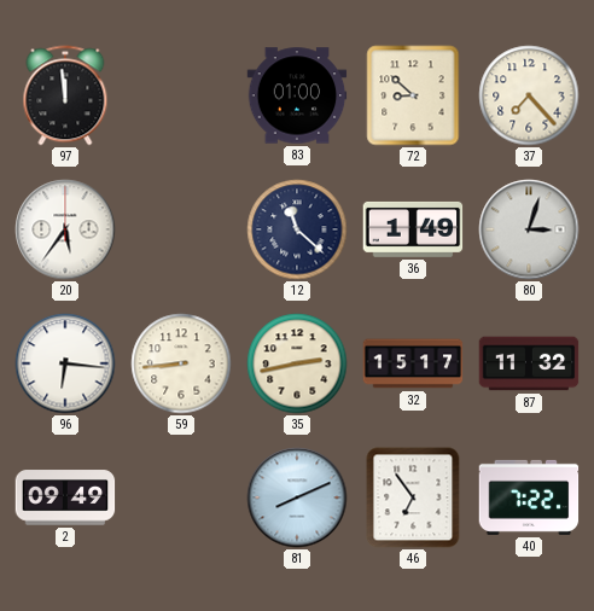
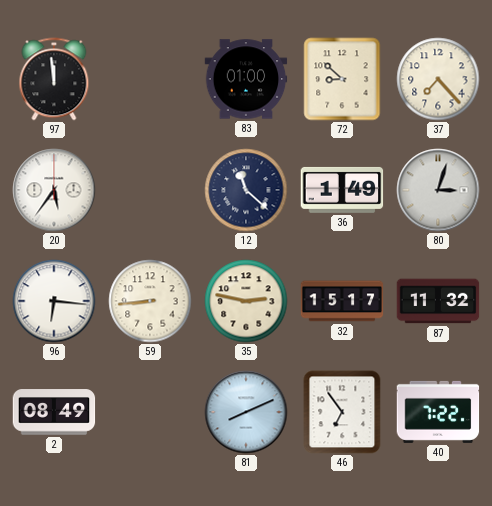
35: 2:43 -> 2:47 (246, 301)
2: 09:49 -> 08:49 (54, 412)
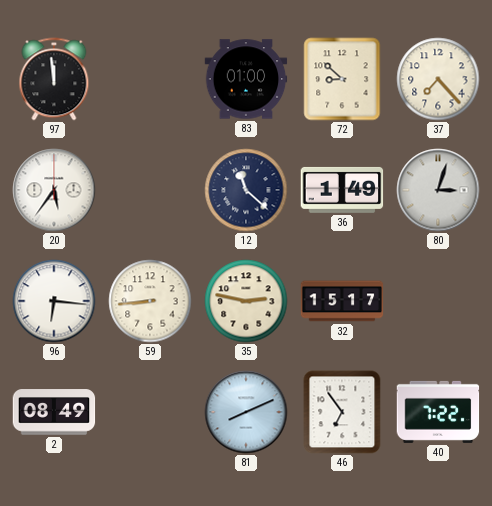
87: 11:32 -> none (438, 301)
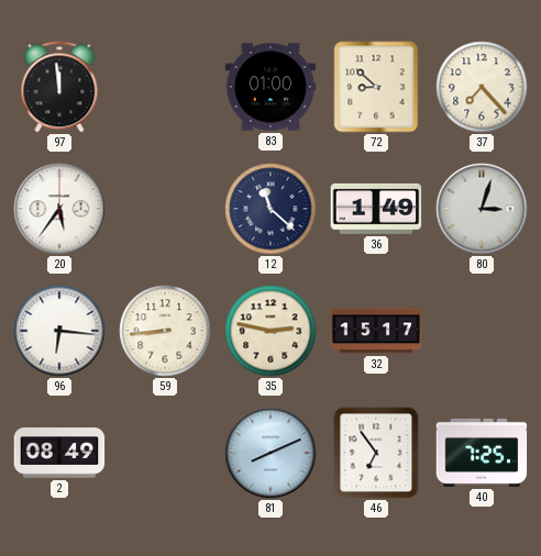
40: 7:22 -> 7:25 (482, 453)
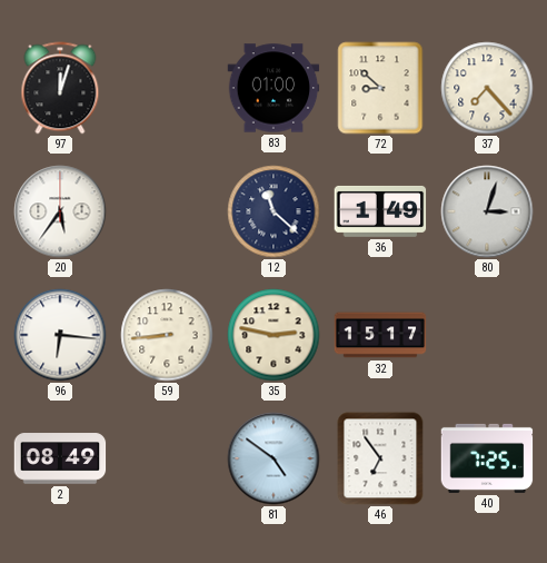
97: 11:59 -> 12:03 (60, 88)
81: 8:11 -> 4:51 (273, 458)
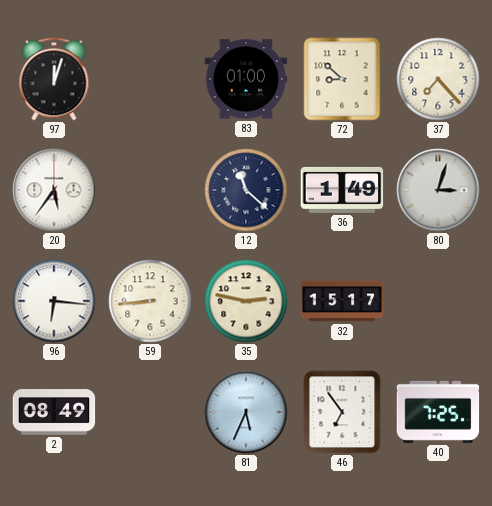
81: 4:51 -> 5:34 (246, 412)
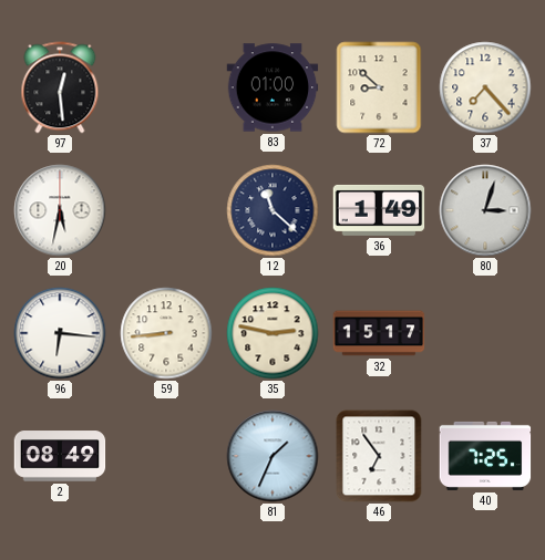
97: 12:03 -> 12:29 (60, 87)
20: 5:36 -> 5:32 (60, 210)
81: 5:34 -> 1:34 (272, 456)
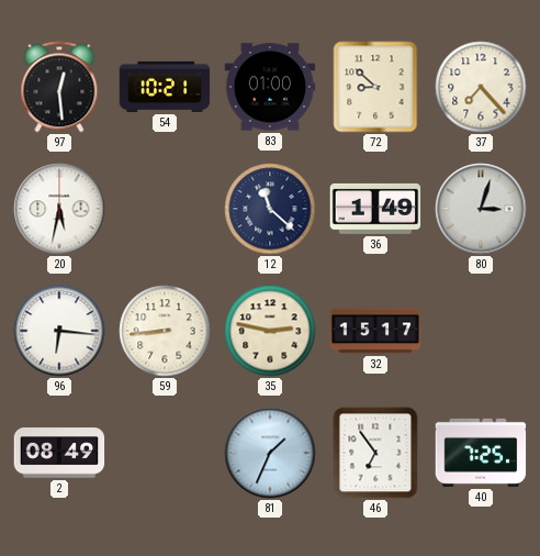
54: none -> 10:21 (165, 87)
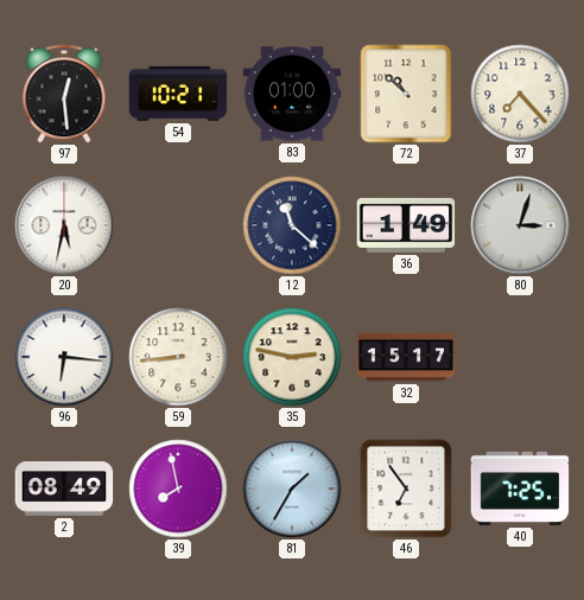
72: 8:52 -> 10:52 (406, 94)
39: none -> 7:58 (178, 489)
81: 1:34 -> 1:35 (292, 489)
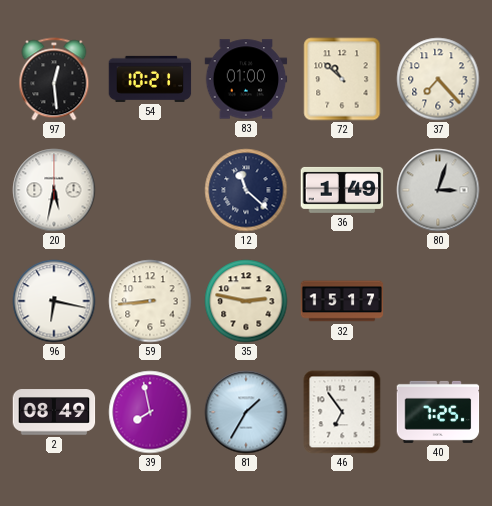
96: 6:16 -> 6:17 (54, 301)
